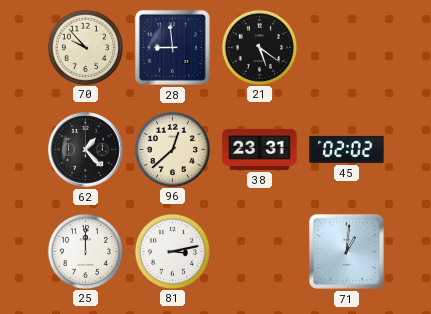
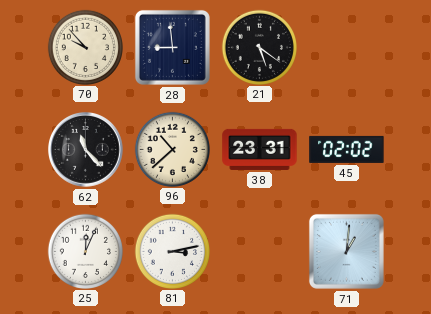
62: 1:23 -> 11:23 (86, 150)
96: 12:38 -> 10:38 (172, 149)
25: 12:00 -> 12:04 (85, 251)
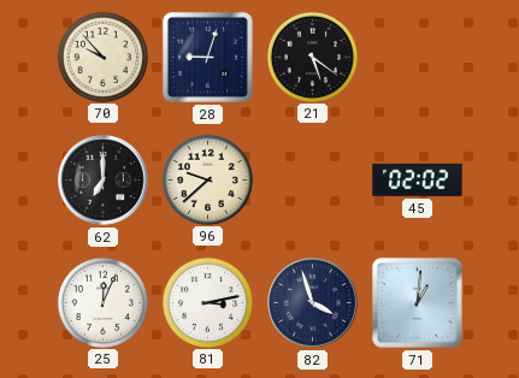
28: 8:59 -> 9:03 (207, 57)
62: 11:23 -> 7:00 (104, 181)
96: 10:38 -> 9:38 (207, 179)
38: 23:31 -> none (260, 149)
82: none -> 3:57 (313, 303)
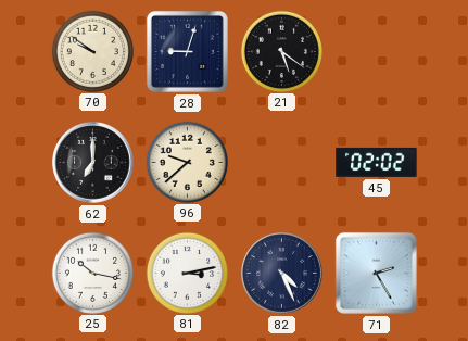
70: 9:53 -> 9:51 (92, 51)
25: 12:04 -> 10:17 (92, 273)
82: 3:57 -> 4:26 (282, 274)
71: 1:01 -> 2:25 (376, 273)
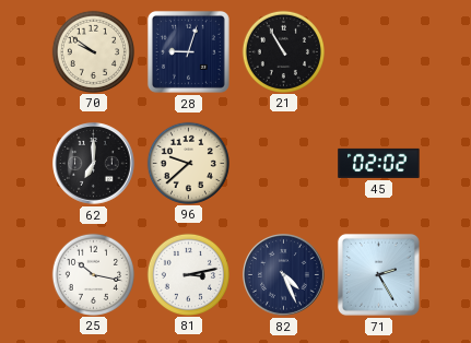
21: 5:21 -> 10:55 (283, 51)
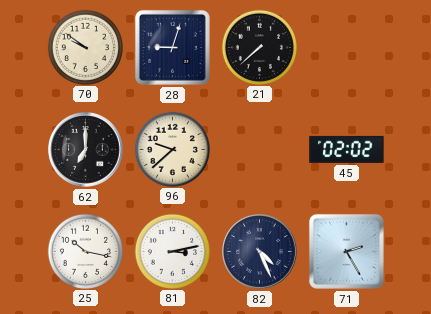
21: 10:55 -> 7:38 (259, 47)
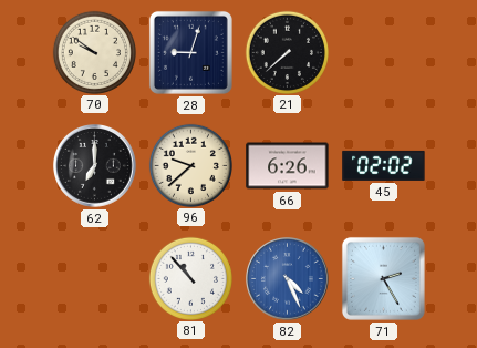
66: none -> 6:26 (288, 166)
25: 10:17 -> none (85, 251)
81: 3:13 -> 10:53 (190, 278)
82 dial: navy -> blue (288, 279)
